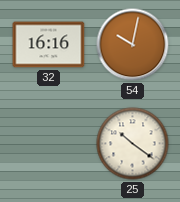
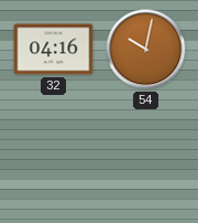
32: 16:16 -> 04:16 (54, 50)
25: 10:21 -> none (133, 144)
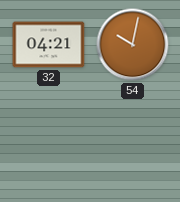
32: 04:16 -> 04:21 (49, 45)
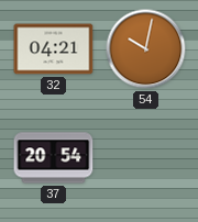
37: none -> 20:54 (54, 158)
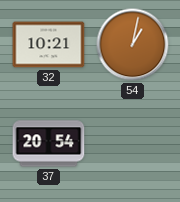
32: 04:21 -> 10:21 (49, 45)
54: 10:02 -> 1:02 (133, 45)
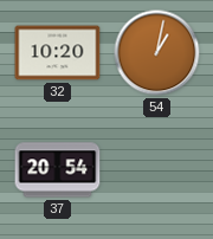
32: 10:21 -> 10:20 (58, 53)
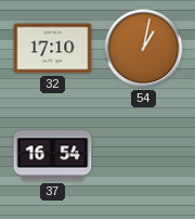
32: 10:20 -> 17:10 (53, 49)
37: 20:54 -> 16:54 (53, 156)
